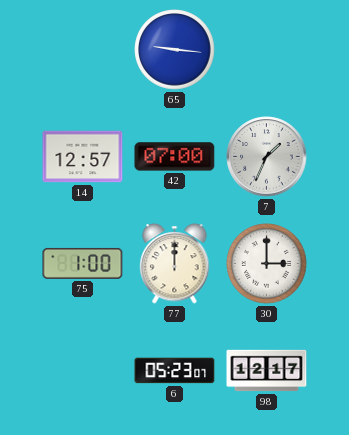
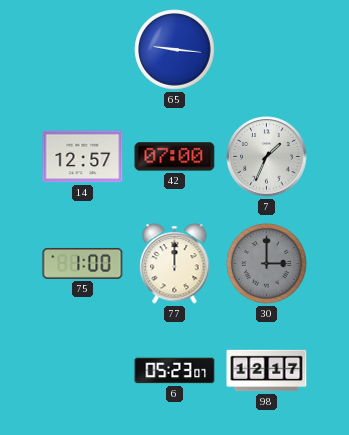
30 dial: white -> grey (267, 264)
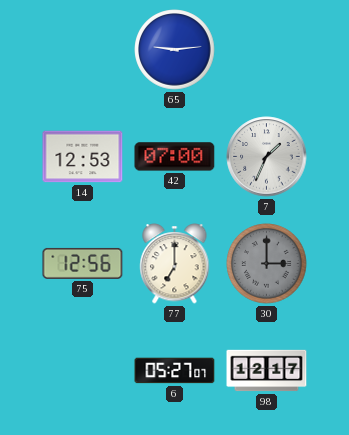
65: 9:16 -> 9:14 (175, 50)
14: 12:57 -> 12:53 (83, 157)
75: 1:00 -> 12:56 (83, 263)
77: 12:00 -> 7:00 (175, 264)
6: 05:23 -> 05:27 (175, 371)
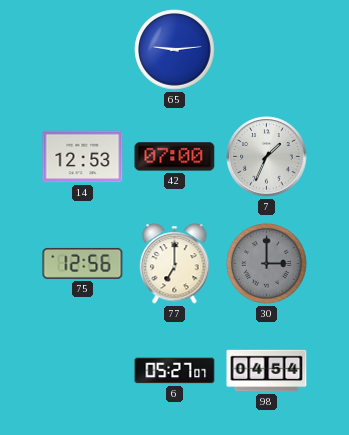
98: 12:17 -> 04:54 (267, 371)
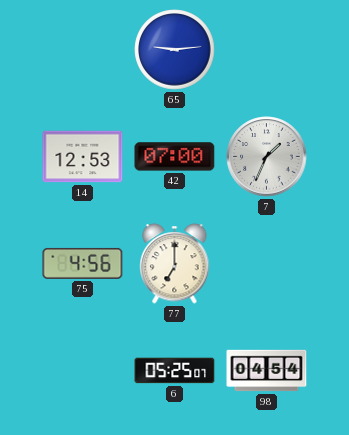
75: 12:56 -> 4:56 (83, 263)
30: 3:00 -> none (267, 264)
6: 05:27 -> 05:25 (175, 371)
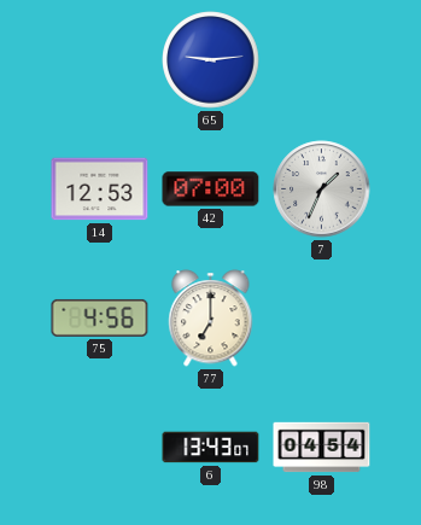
6: 05:25 -> 13:43 (211, 448)
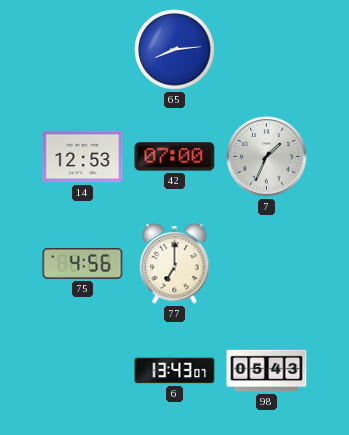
65: 9:14 -> 8:14 (175, 50)
98: 04:54 -> 05:43 (267, 371)
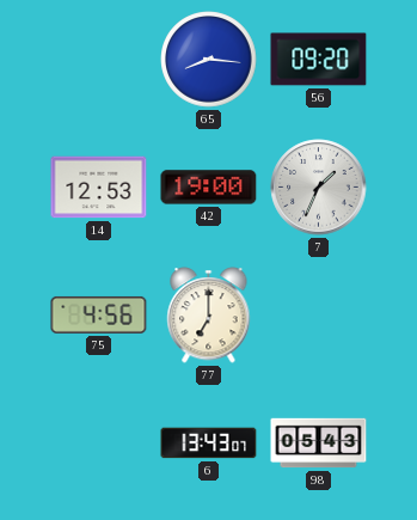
65: 8:14 -> 8:16 (209, 60)
56: none -> 09:20 (319, 60)
42: 07:00 -> 19:00 (209, 188)
